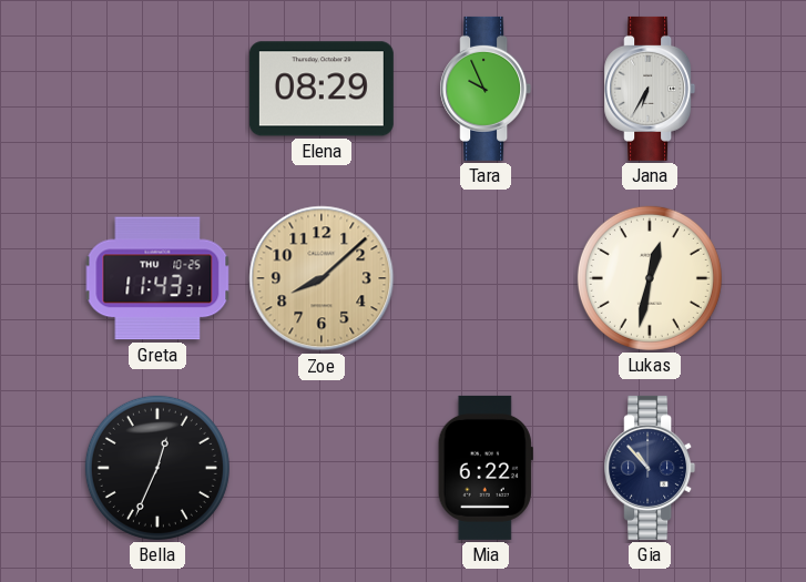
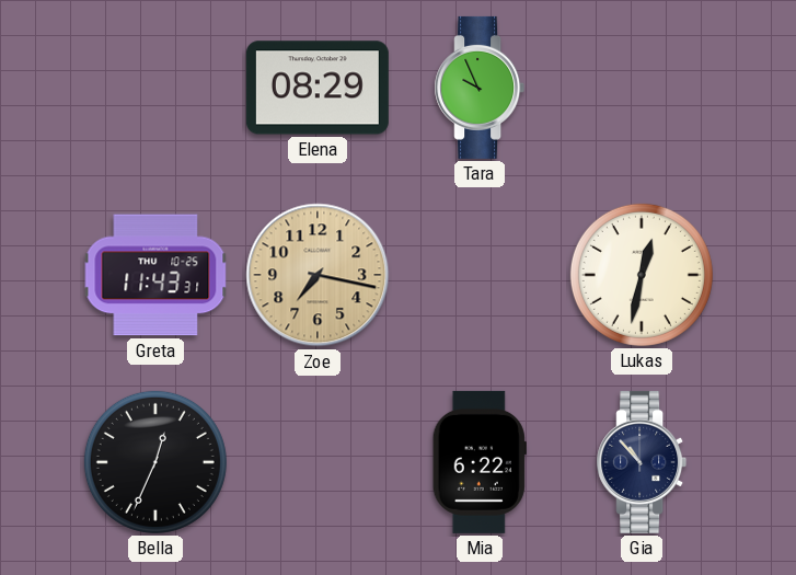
Jana: 6:35 -> none (650, 89)
Zoe: 8:08 -> 7:17 (318, 275)
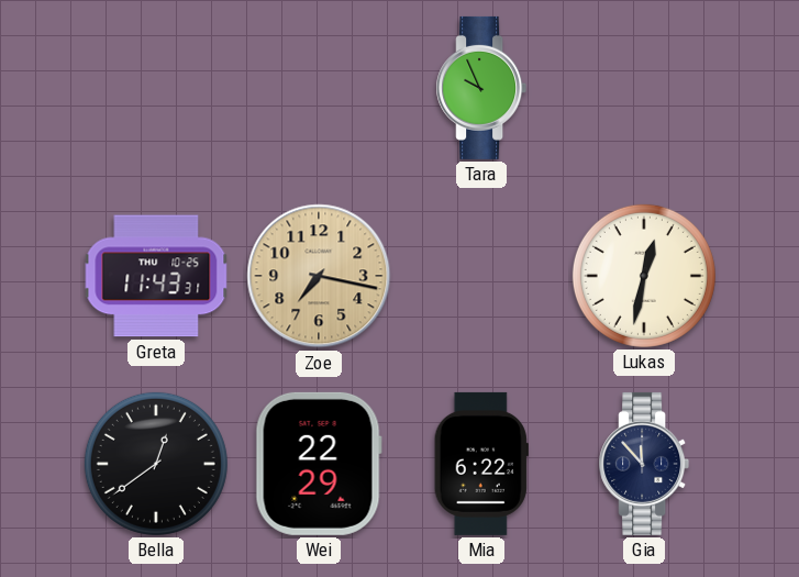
Elena: 08:29 -> none (318, 88)
Bella: 12:34 -> 12:39 (156, 464)
Wei: none -> 22:29 (319, 464)
Gia: 10:53 -> 11:53 (644, 464)
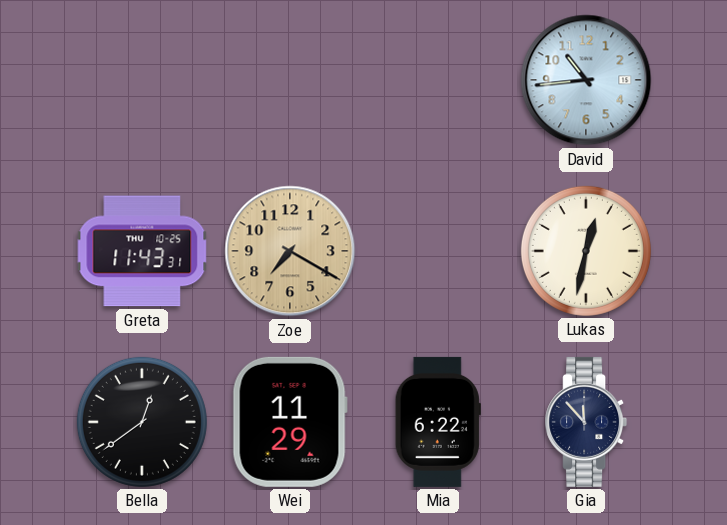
Tara: 9:56 -> none (481, 88)
David: none -> 10:44 (586, 80)
Zoe: 7:17 -> 7:20 (290, 251)
Wei: 22:29 -> 11:29 (290, 422)
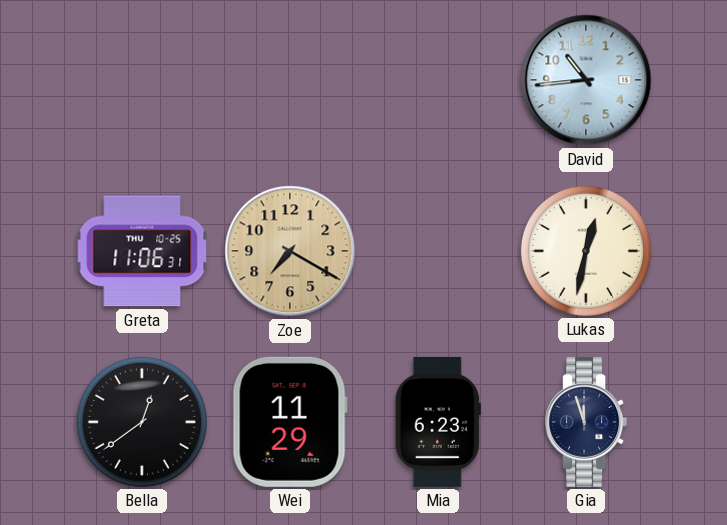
Greta: 11:43 -> 11:06 (142, 251)
Mia: 6:22 -> 6:23 (438, 422)
Gia: 11:53 -> 11:57 (586, 422)
